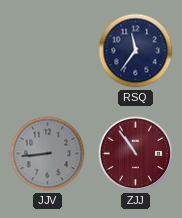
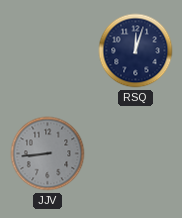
RSQ: 11:36 -> 12:03 (136, 51)
ZJJ: 10:54 -> none (136, 154)
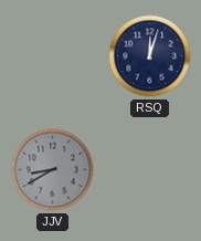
JJV: 8:44 -> 8:40 (53, 170)
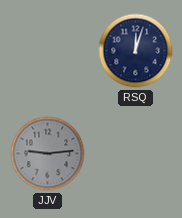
JJV: 8:40 -> 9:14 (48, 154)
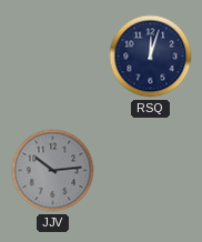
JJV: 9:14 -> 10:14 (53, 171)
